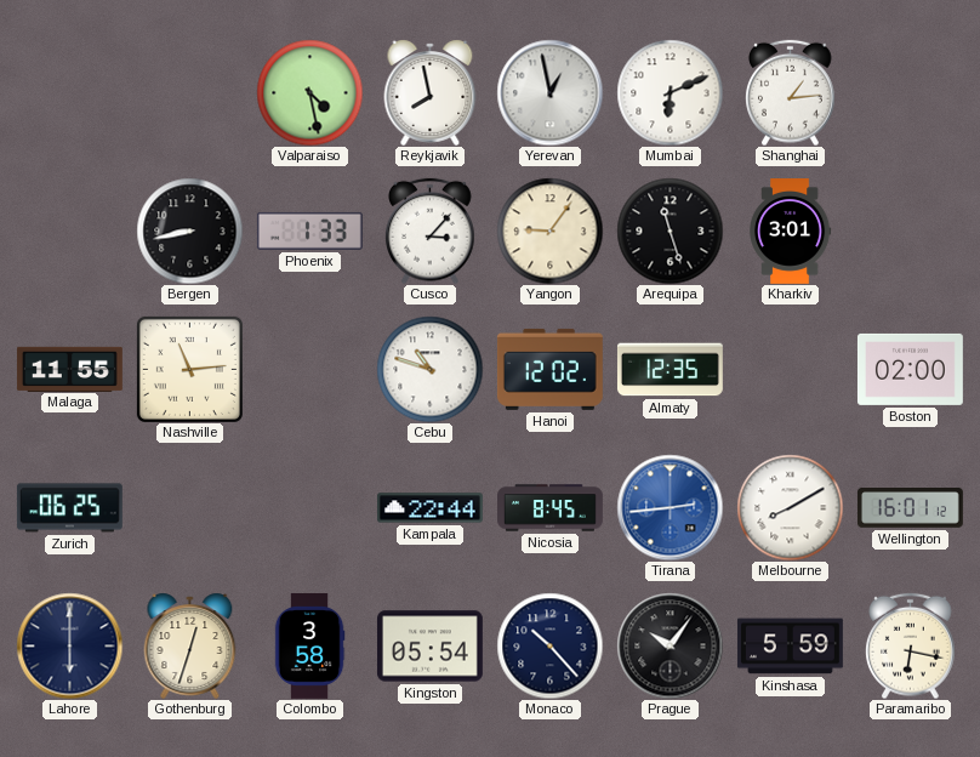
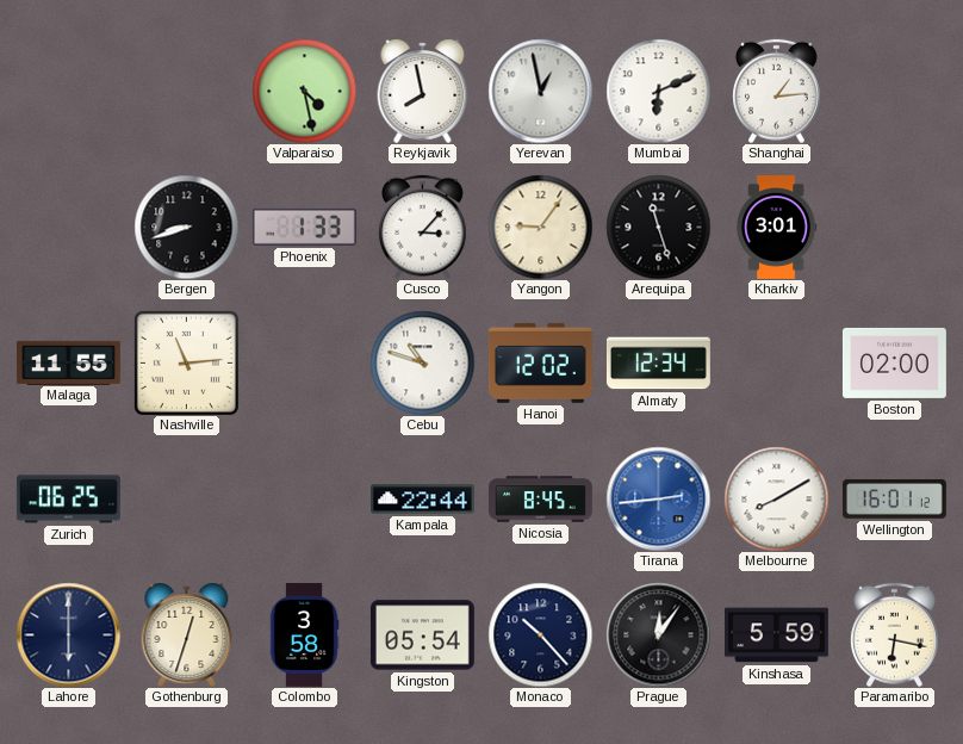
Bergen: 8:43 -> 8:42 (186, 227)
Almaty: 12:35 -> 12:34 (658, 364)
Prague: 10:06 -> 12:06 (658, 634)
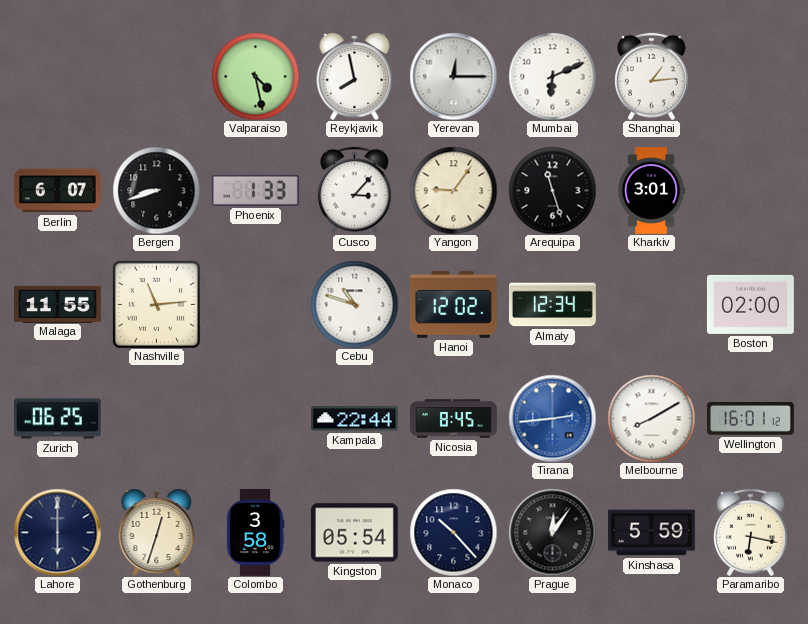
Yerevan: 12:58 -> 12:15 (453, 76)
Berlin: none -> 6:07 (57, 191)
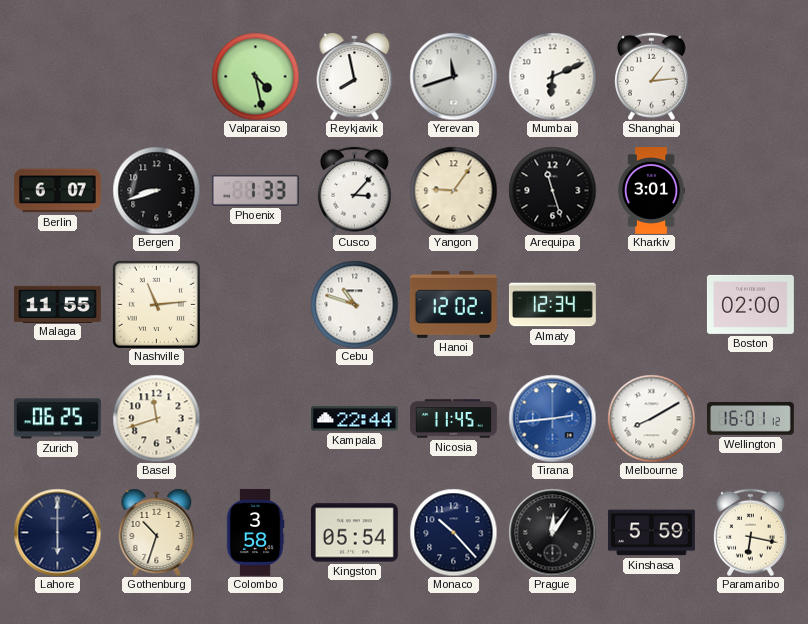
Yerevan: 12:15 -> 11:42 (453, 76)
Basel: none -> 11:42 (156, 418)
Nicosia: 8:45 -> 11:45 (454, 419)
Gothenburg: 12:33 -> 10:33 (157, 532)
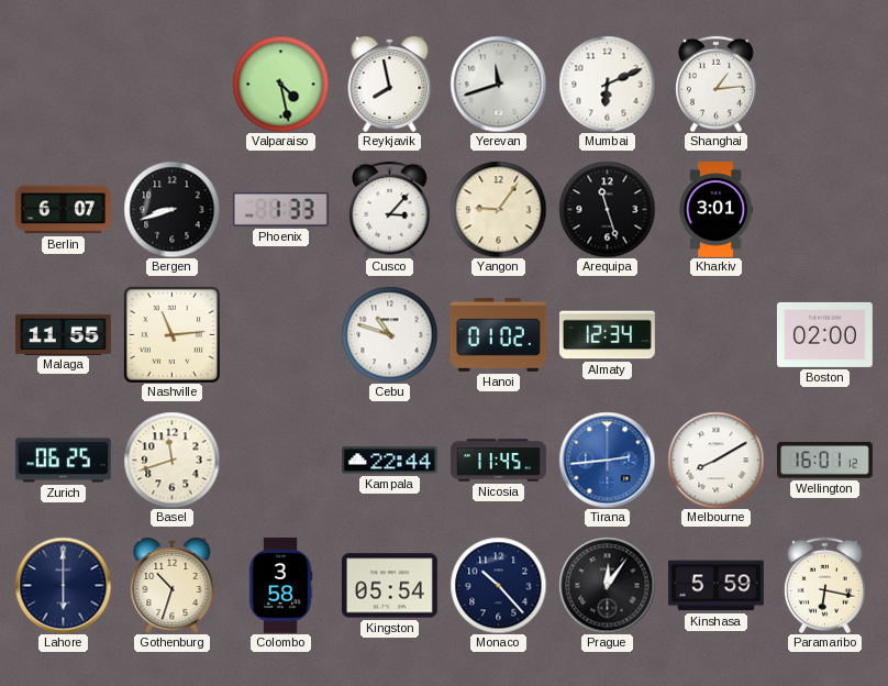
Hanoi: 12:02 -> 01:02 (498, 334)
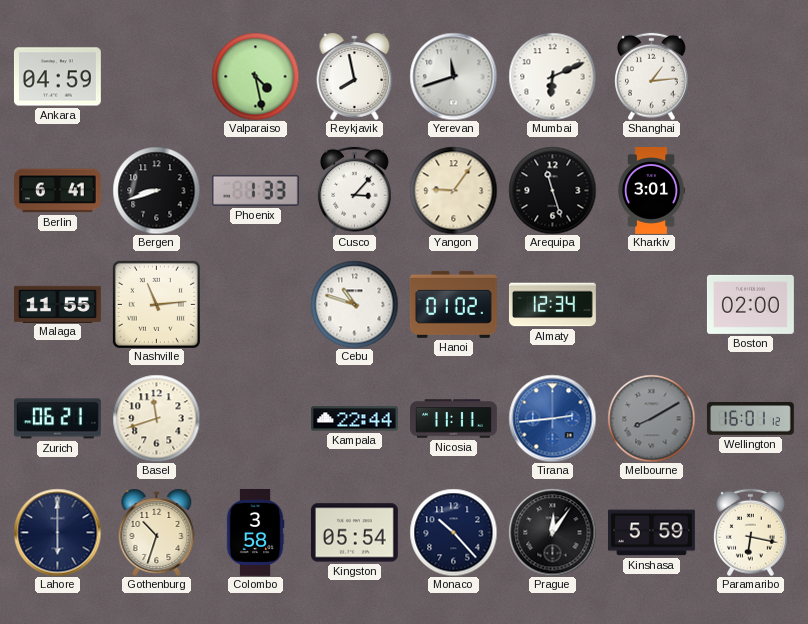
Ankara: none -> 04:59 (57, 77)
Berlin: 6:07 -> 6:41 (57, 191)
Zurich: 06:25 -> 06:21 (57, 419)
Nicosia: 11:45 -> 11:11 (454, 419)
Melbourne dial: white -> grey (651, 418)
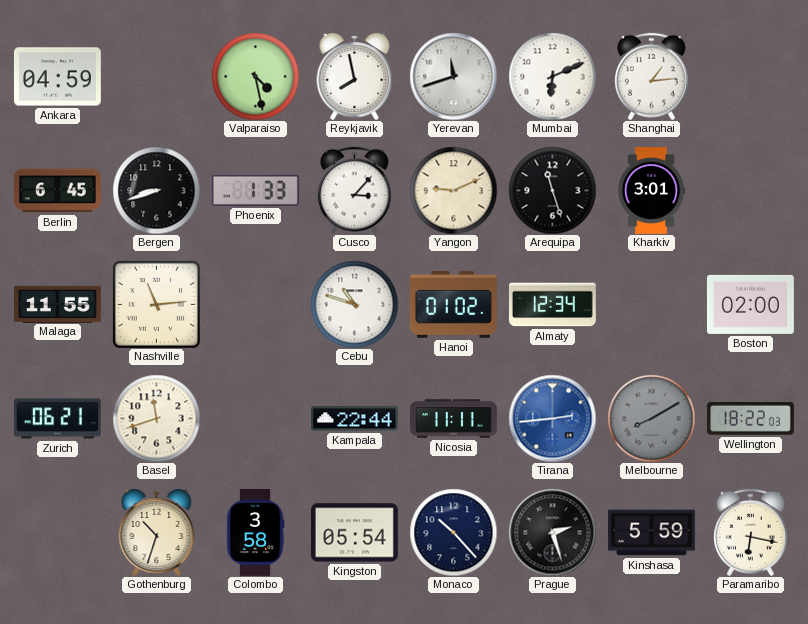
Berlin: 6:41 -> 6:45 (57, 191)
Yangon: 9:06 -> 9:11 (453, 190)
Wellington: 16:01 -> 18:22 (750, 419)
Lahore: 6:00 -> none (57, 532)
Prague: 12:06 -> 2:27 (552, 532)
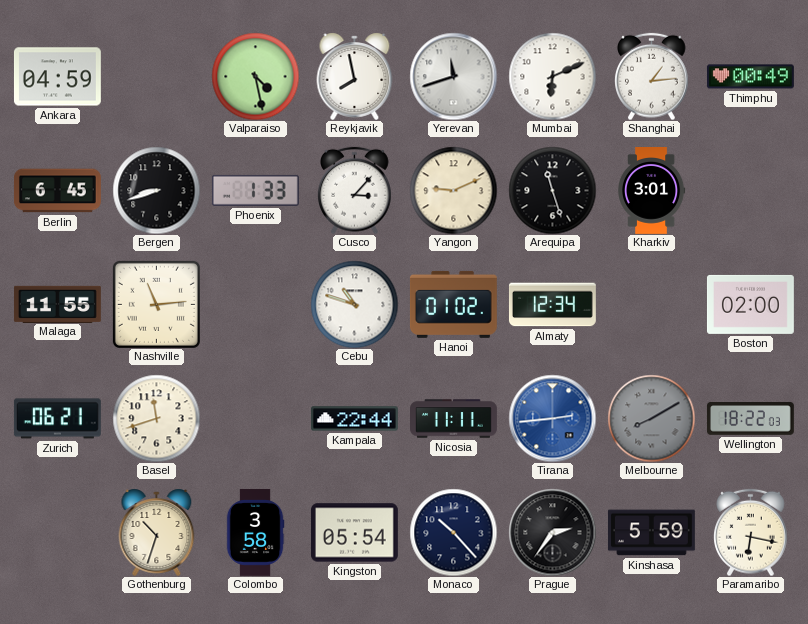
Thimphu: none -> 00:49 (750, 77)
Prague: 2:27 -> 2:36 (552, 532)
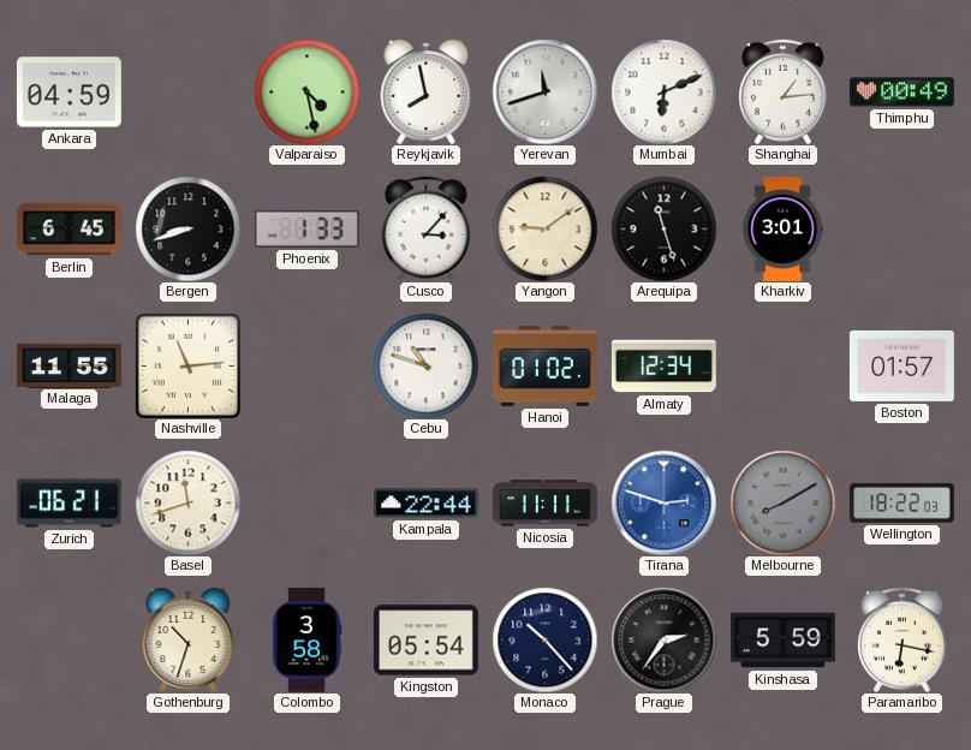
Yangon: 9:11 -> 9:09 (544, 228)
Boston: 02:00 -> 01:57 (901, 365)
Tirana: 2:44 -> 2:48 (663, 502)
